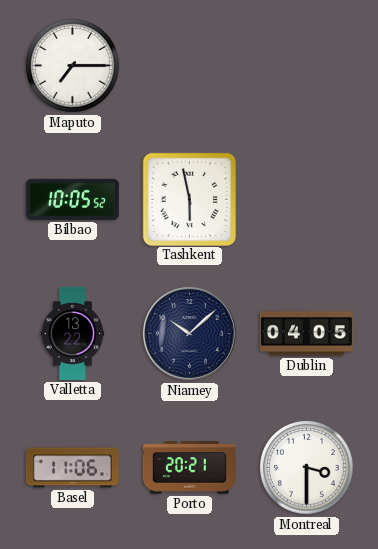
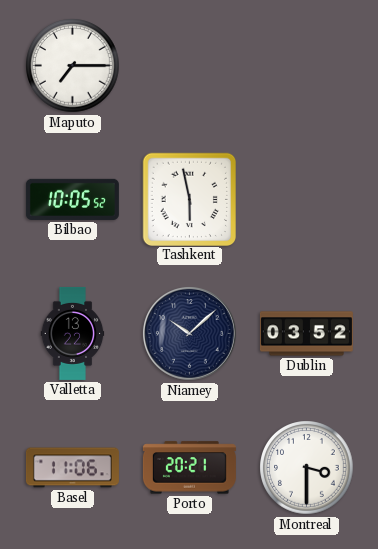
Dublin: 04:05 -> 03:52 (306, 334)
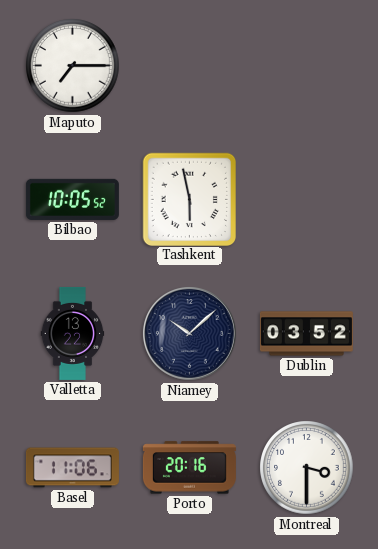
Porto: 20:21 -> 20:16 (189, 468)
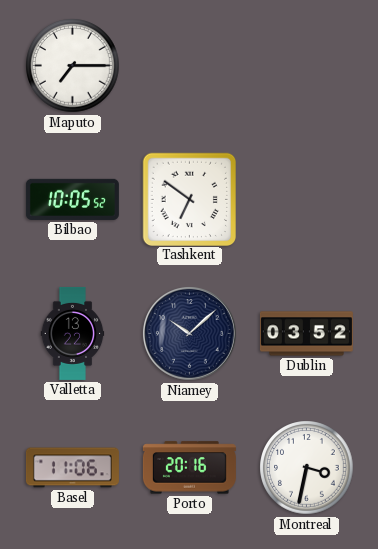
Tashkent: 5:58 -> 6:51 (189, 199)
Montreal: 3:30 -> 3:32 (307, 468)
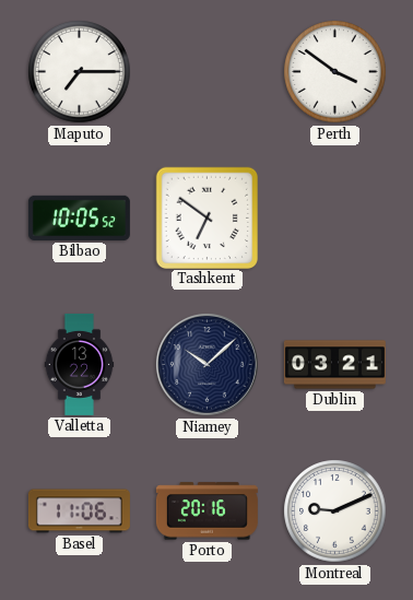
Perth: none -> 3:51 (335, 72)
Dublin: 03:52 -> 03:21 (334, 365)
Montreal: 3:32 -> 9:11 (335, 511)
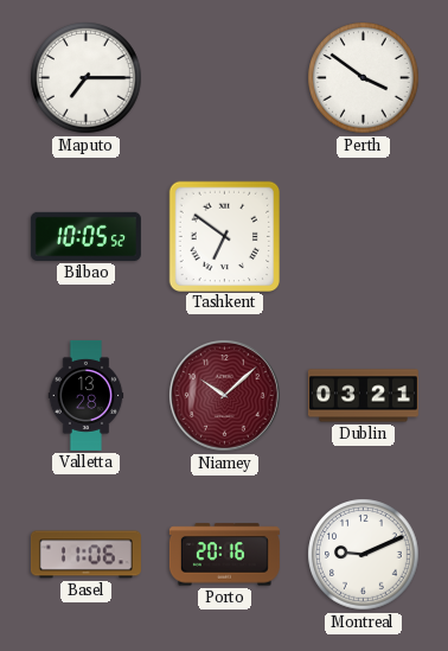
Valletta: 13:22 -> 13:28 (87, 395)
Niamey dial: navy -> burgundy (224, 395)
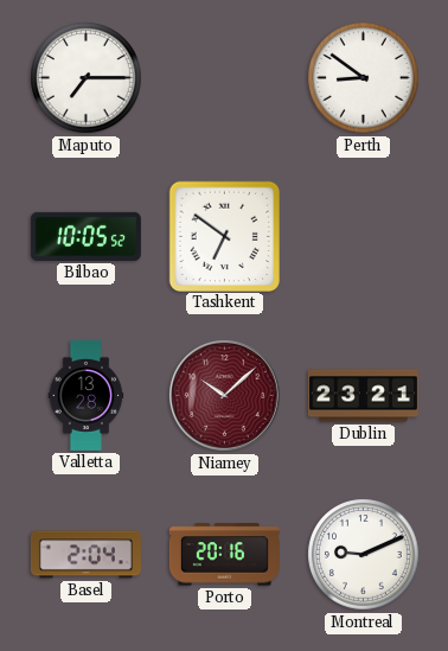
Perth: 3:51 -> 8:51 (364, 78)
Dublin: 03:21 -> 23:21 (363, 396)
Basel: 11:06 -> 2:04 (85, 555)
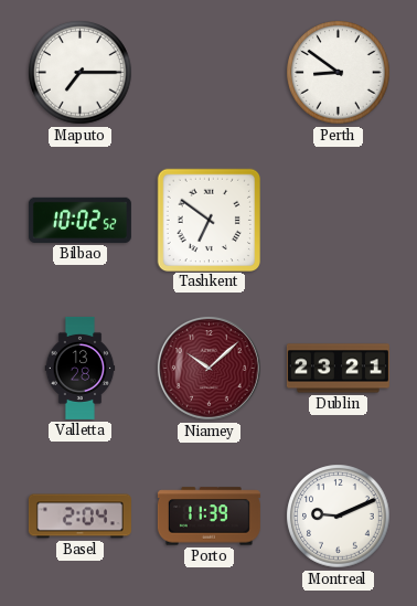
Bilbao: 10:05 -> 10:02 (79, 220)
Porto: 20:16 -> 11:39 (209, 517)
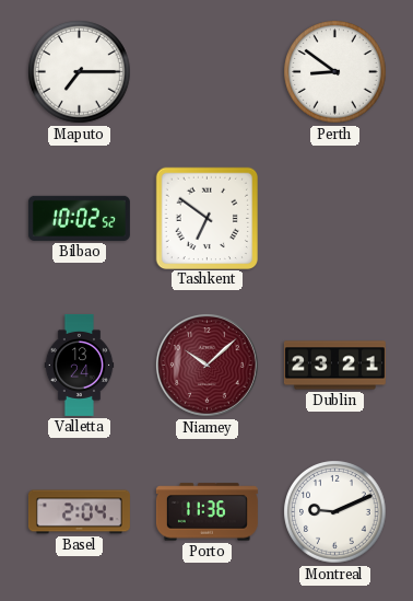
Valletta: 13:28 -> 13:24 (80, 365)
Porto: 11:39 -> 11:36 (206, 512)
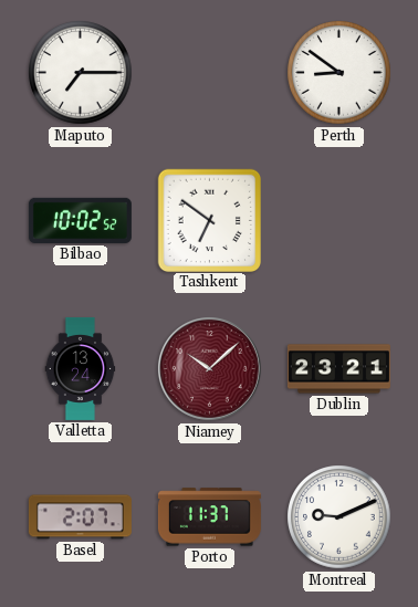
Basel: 2:04 -> 2:07 (80, 517)
Porto: 11:36 -> 11:37 (209, 517)
